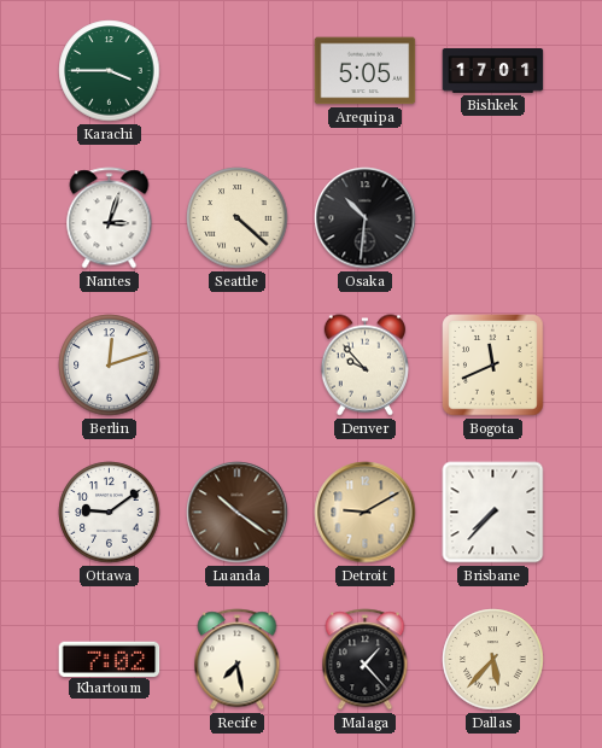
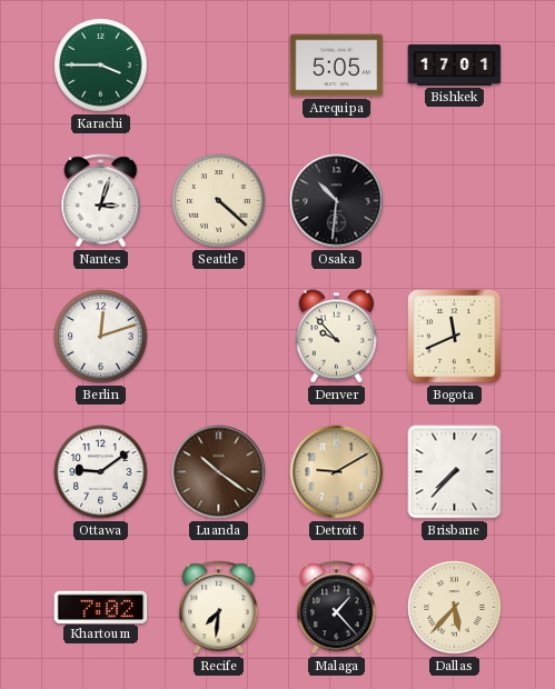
Recife: 7:28 -> 7:31 (219, 608)
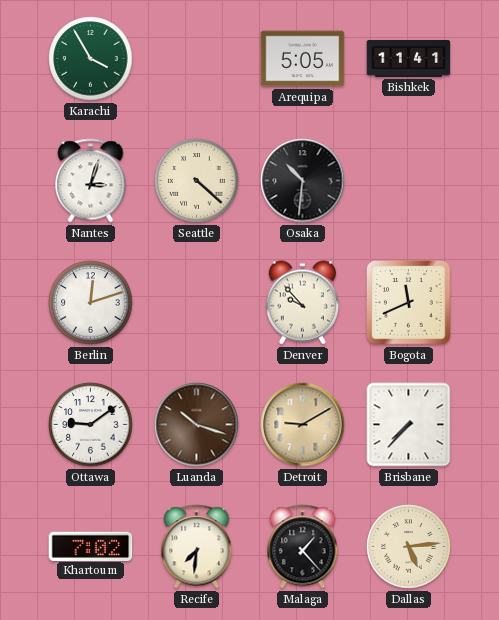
Karachi: 3:45 -> 3:55 (91, 59)
Bishkek: 17:01 -> 11:41 (409, 59)
Luanda: 10:21 -> 10:18 (197, 425)
Dallas: 5:37 -> 5:14 (409, 547)
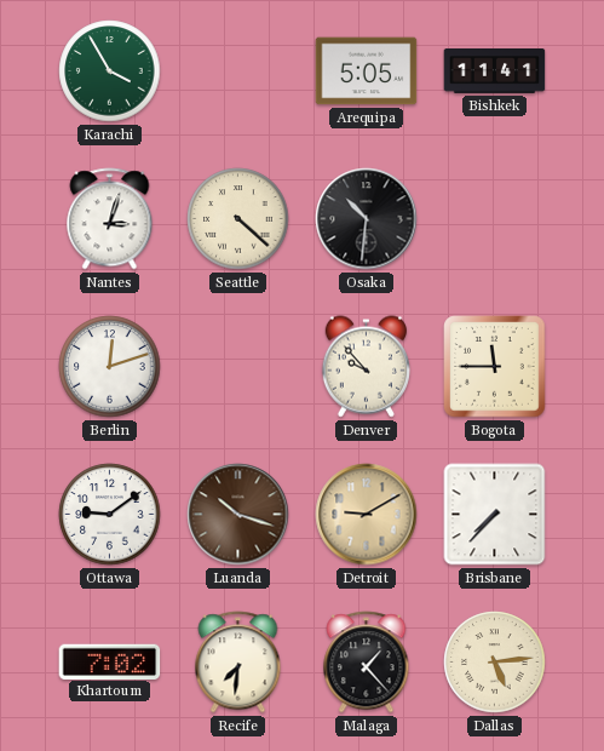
Bogota: 11:41 -> 11:45 (495, 367)
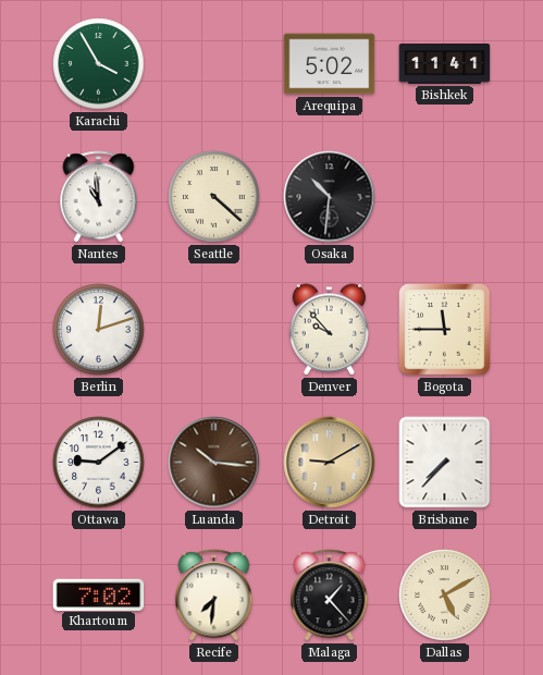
Arequipa: 5:05 -> 5:02 (330, 64)
Nantes: 3:03 -> 10:59 (99, 197)
Luanda: 10:18 -> 10:16 (214, 463)
Dallas: 5:14 -> 5:10 (445, 596)
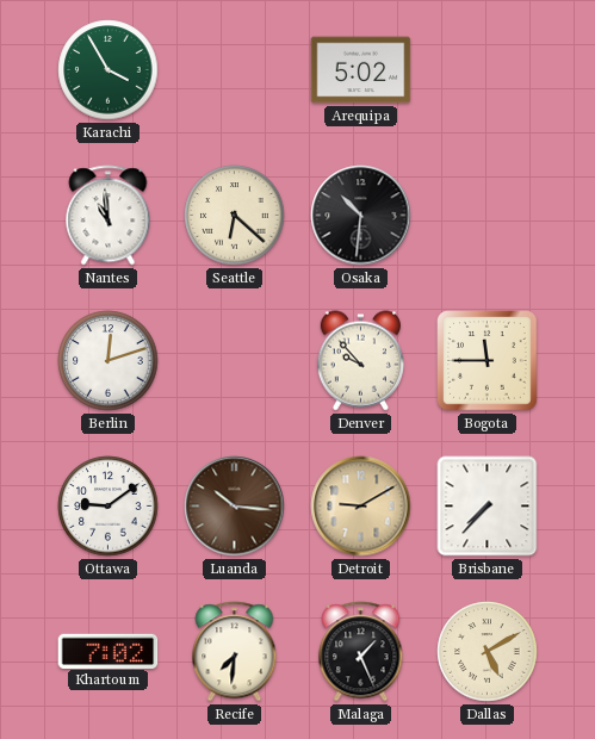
Bishkek: 11:41 -> none (445, 64)
Seattle: 4:22 -> 6:22 (235, 216)
Malaga: 1:23 -> 1:26 (361, 652)
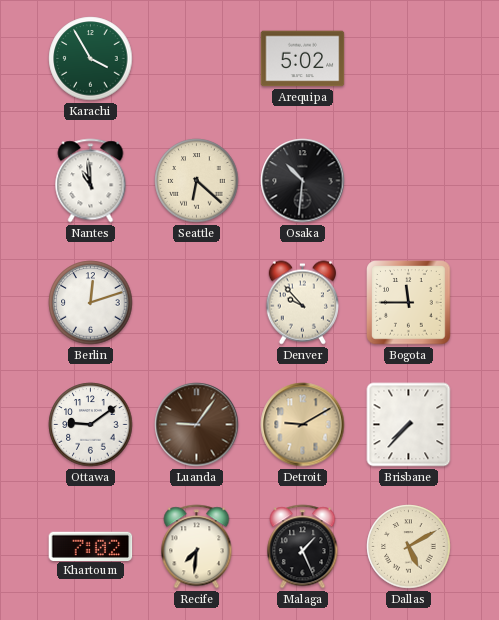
Luanda: 10:16 -> 9:06 (197, 425)
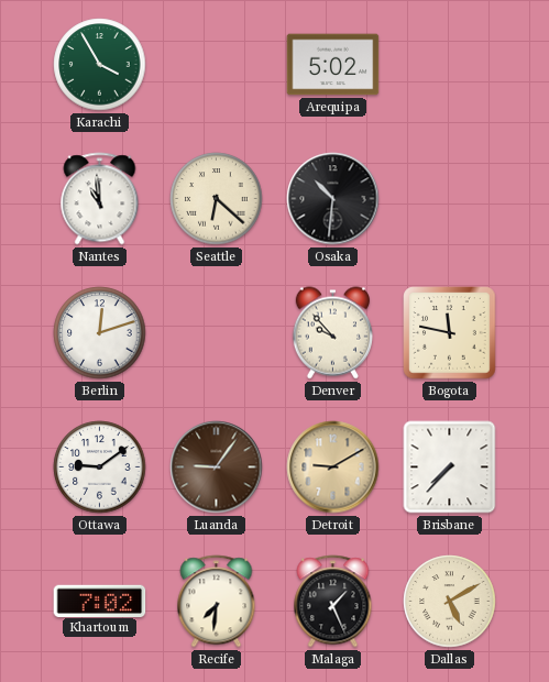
Bogota: 11:45 -> 11:47 (450, 333)
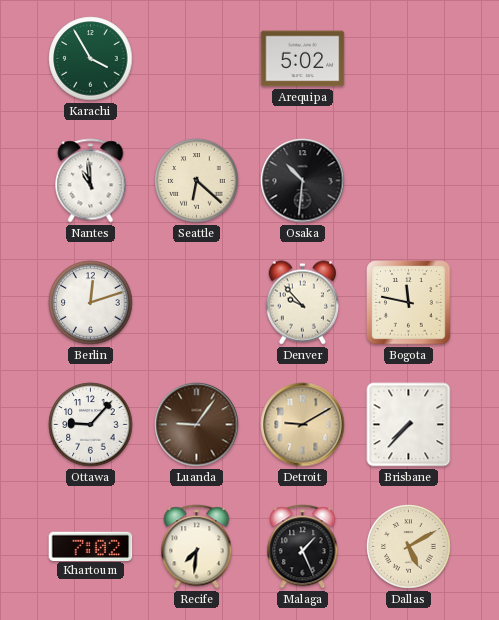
Ottawa: 9:09 -> 9:07 (91, 425)
